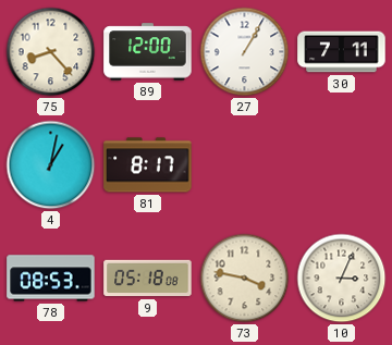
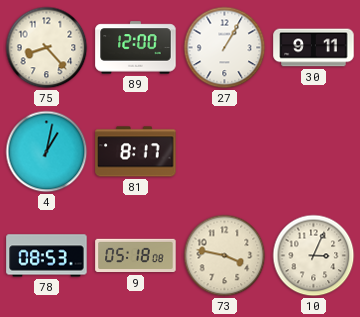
30: 7:11 -> 9:11 (314, 48)
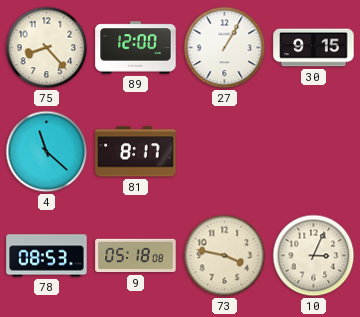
30: 9:11 -> 9:15 (314, 48)
4: 1:02 -> 11:22 (47, 152)
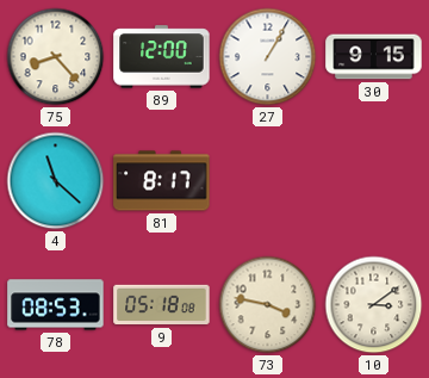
10: 3:04 -> 3:09 (374, 305)
